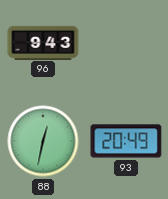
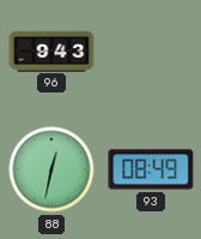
93: 20:49 -> 08:49 (151, 169)
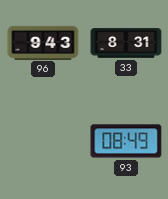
33: none -> 8:31 (126, 43)
88: 12:32 -> none (51, 169)
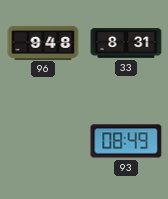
96: 9:43 -> 9:48 (43, 42)
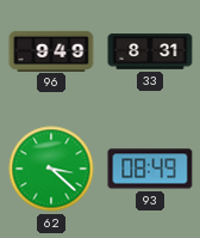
96: 9:48 -> 9:49 (51, 50)
62: none -> 3:22 (51, 169)
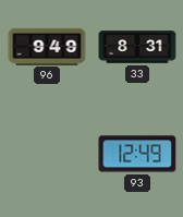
62: 3:22 -> none (51, 169)
93: 08:49 -> 12:49 (137, 154)
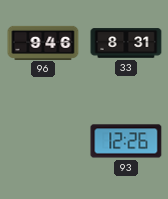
96: 9:49 -> 9:46 (43, 42)
93: 12:49 -> 12:26 (126, 141)
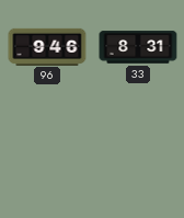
93: 12:26 -> none (126, 141)
